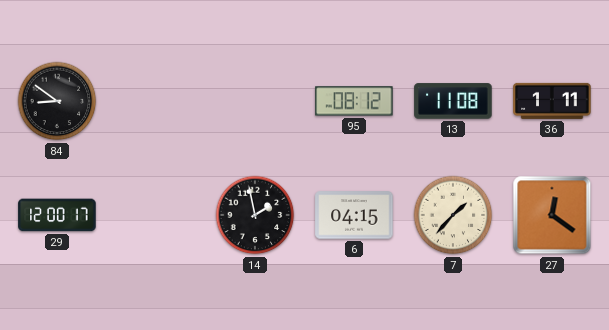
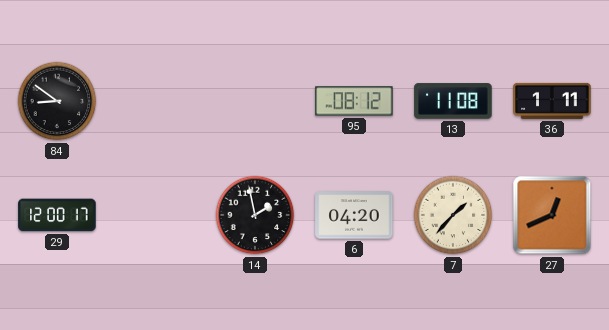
6: 04:15 -> 04:20 (354, 215)
27: 12:21 -> 12:41 (552, 215)
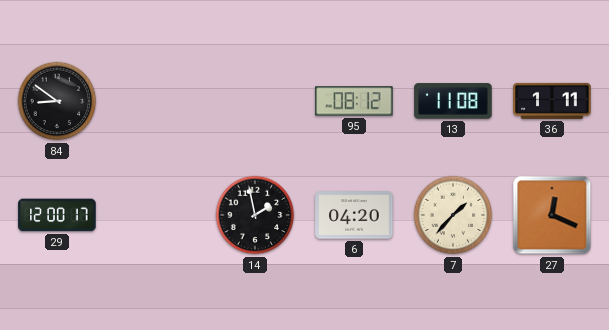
27: 12:41 -> 12:19 (552, 215)
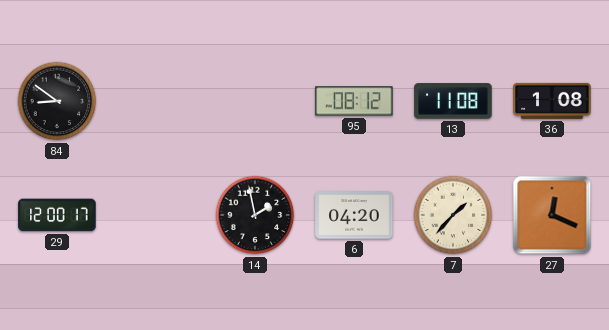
36: 1:11 -> 1:08 (552, 101)
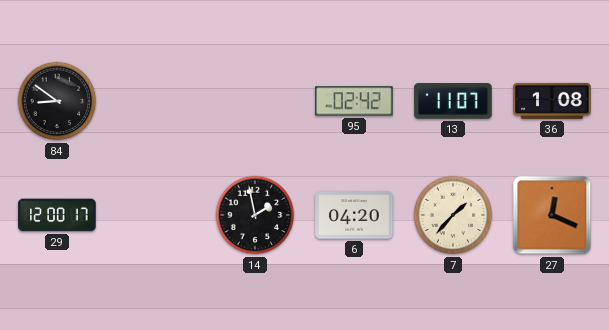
95: 08:12 -> 02:42 (354, 101)
13: 11:08 -> 11:07 (453, 101)
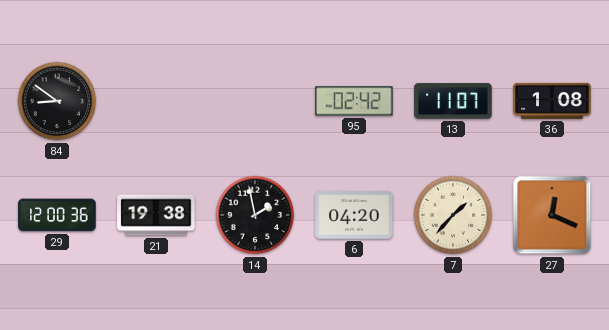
29: 12:00:17 -> 12:00:36 (57, 215)
21: none -> 19:38 (156, 215)
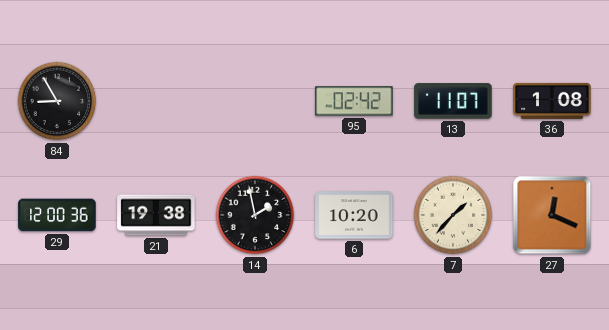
84: 8:51 -> 8:55 (57, 101)
6: 04:20 -> 10:20 (354, 215)
